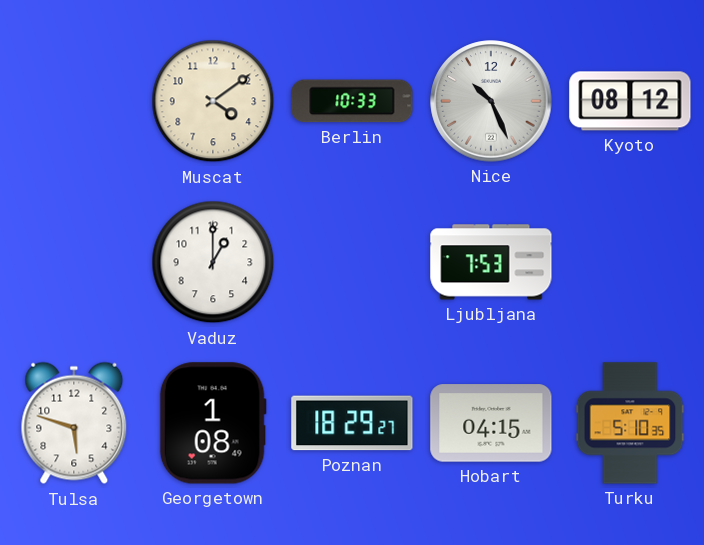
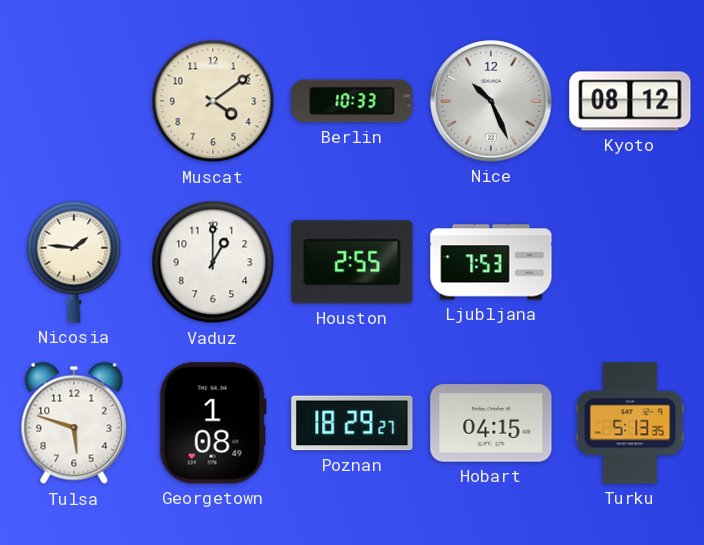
Nicosia: none -> 1:46 (74, 262)
Houston: none -> 2:55 (352, 262)
Turku: 5:10 -> 5:13 (630, 423)
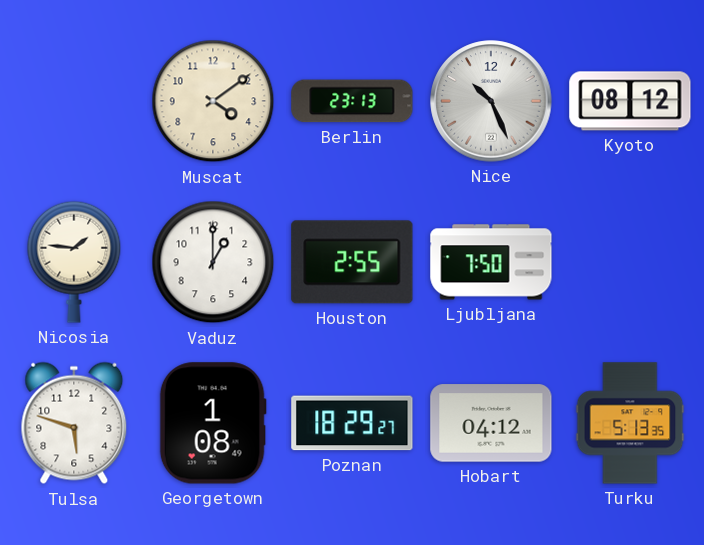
Berlin: 10:33 -> 23:13 (352, 101)
Ljubljana: 7:53 -> 7:50 (491, 262)
Hobart: 04:15 -> 04:12 (491, 423)
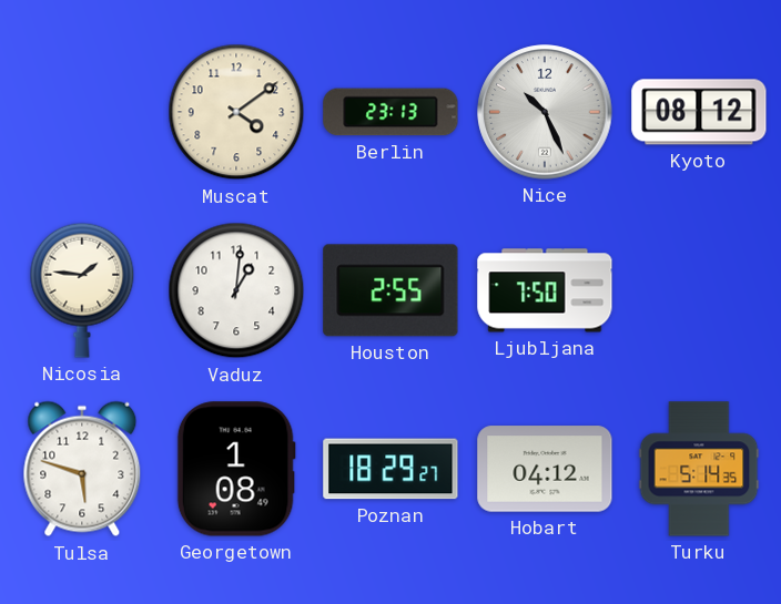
Vaduz: 1:00 -> 1:01 (236, 290)
Turku: 5:13 -> 5:14 (699, 469)
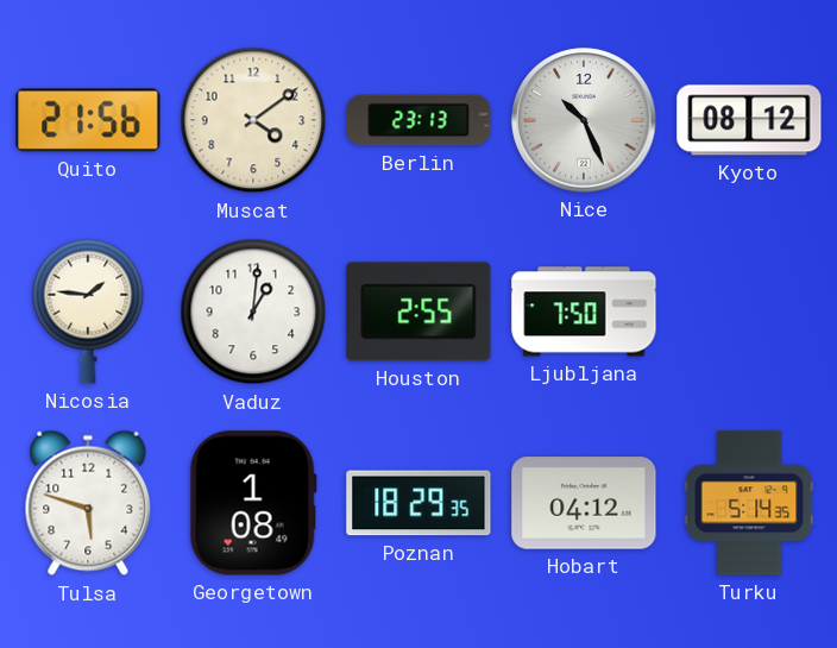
Quito: none -> 21:56 (88, 120)
Poznan: 18:29:27 -> 18:29:35 (418, 503)
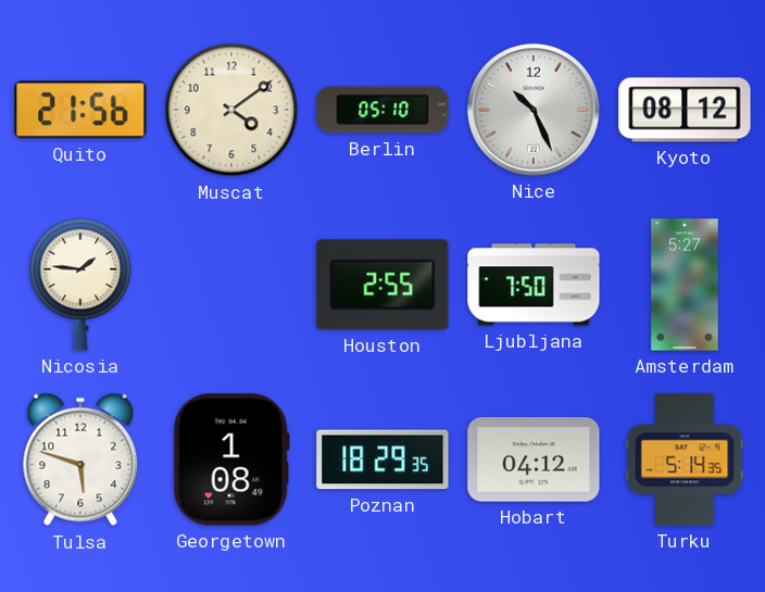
Berlin: 23:13 -> 05:10 (382, 110)
Vaduz: 1:01 -> none (253, 312)
Amsterdam: none -> 5:27 (685, 285)
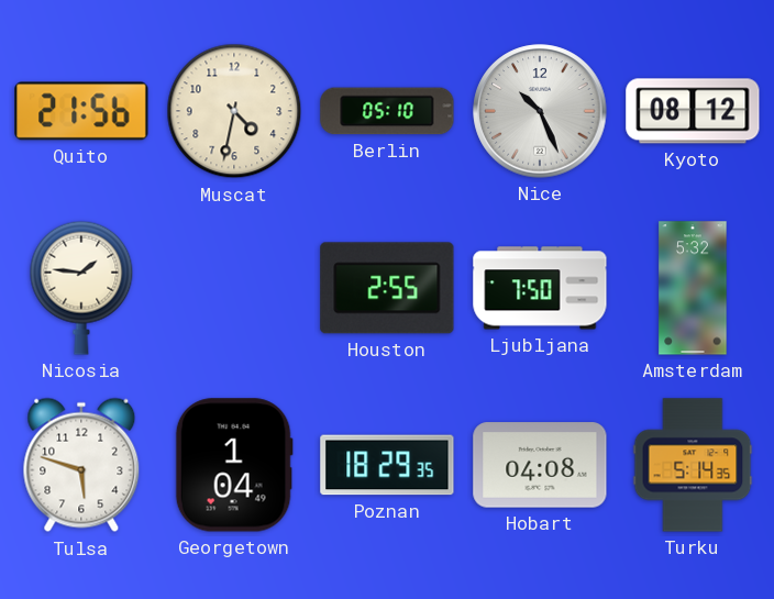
Muscat: 4:09 -> 4:32 (234, 111)
Amsterdam: 5:27 -> 5:32 (693, 288)
Georgetown: 1:08 -> 1:04 (234, 465)
Hobart: 04:12 -> 04:08 (540, 465)
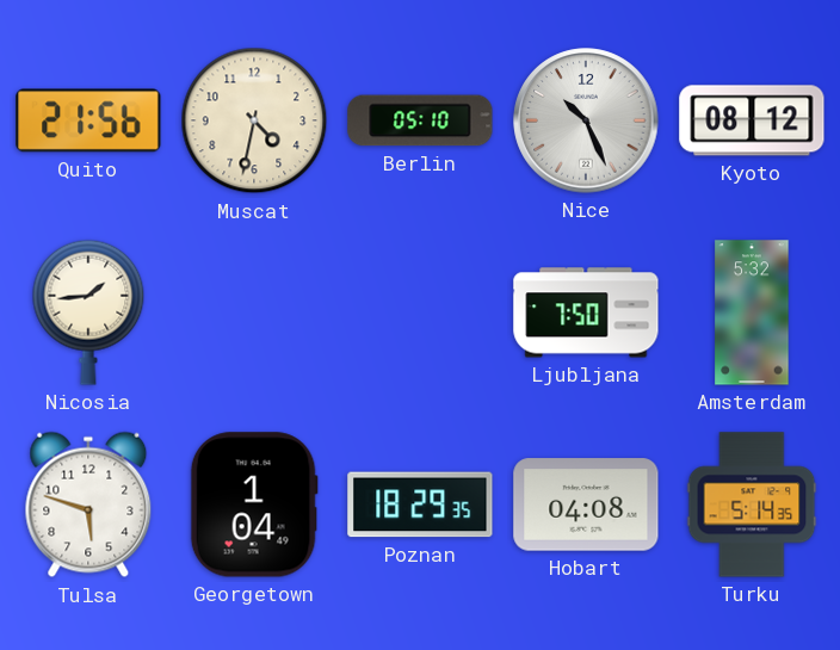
Nicosia: 1:46 -> 1:44 (88, 312)
Houston: 2:55 -> none (387, 288)
